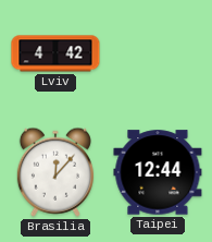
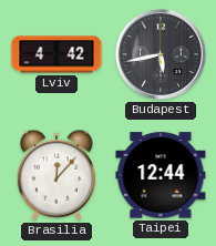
Budapest: none -> 5:43 (161, 54)
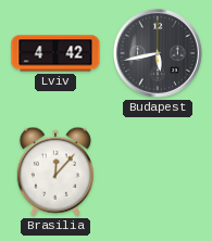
Taipei: 12:44 -> none (161, 175)
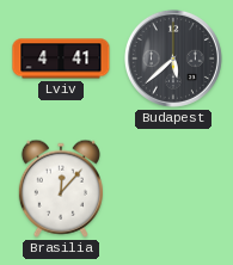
Lviv: 4:42 -> 4:41 (61, 58)
Budapest: 5:43 -> 5:38 (173, 58)
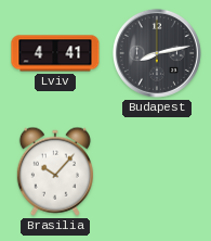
Budapest: 5:38 -> 8:13 (157, 53)
Brasilia: 12:07 -> 10:07 (55, 172)
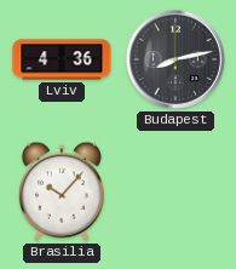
Lviv: 4:41 -> 4:36 (62, 59)
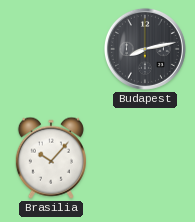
Lviv: 4:36 -> none (62, 59)
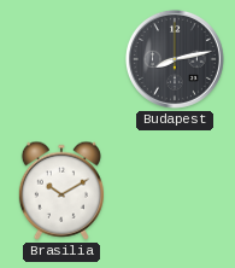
Brasilia: 10:07 -> 10:10 (61, 191)
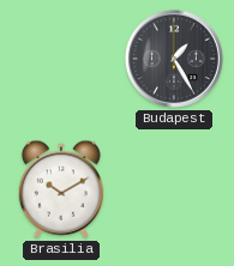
Budapest: 8:13 -> 1:25 (174, 59)
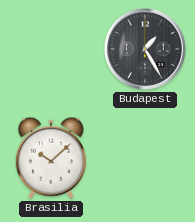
Brasilia: 10:10 -> 10:08 (51, 158)
